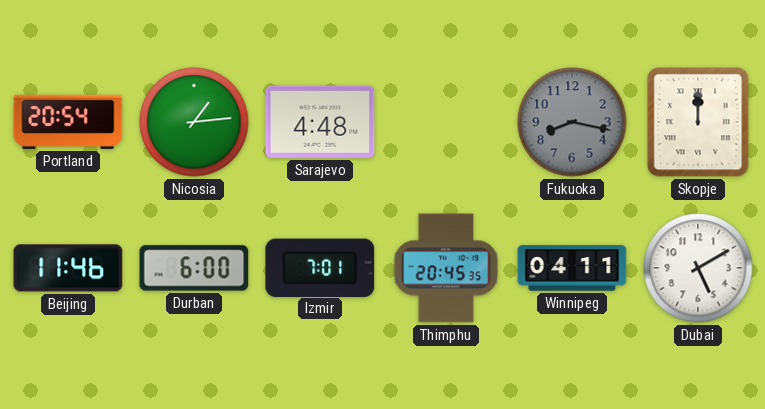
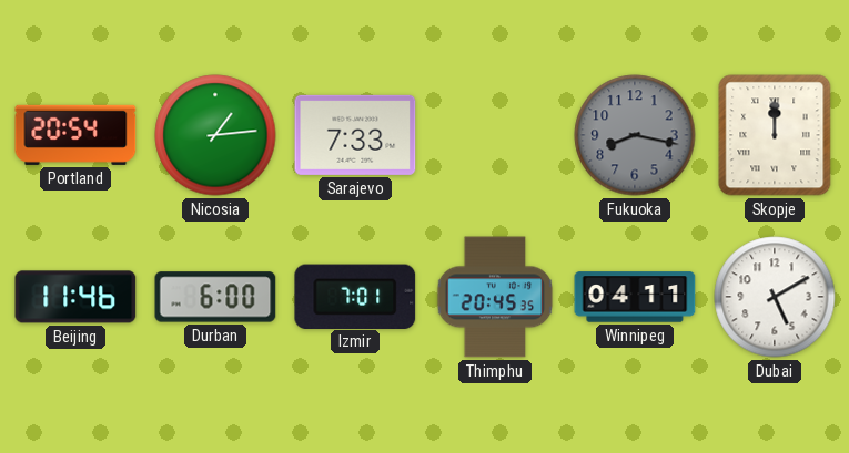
Sarajevo: 4:48 -> 7:33 (355, 135)
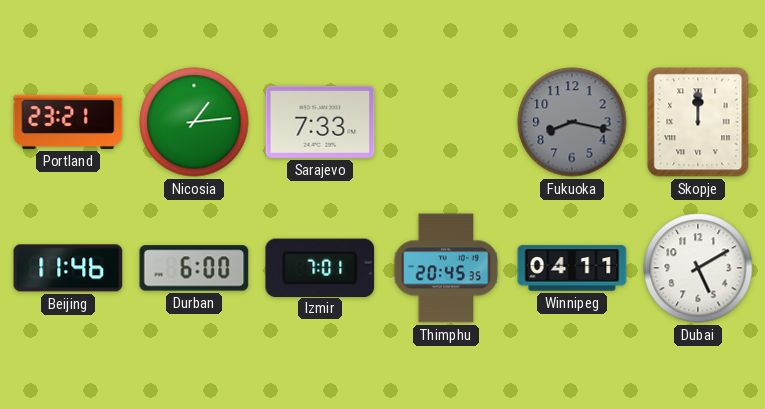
Portland: 20:54 -> 23:21 (68, 122)
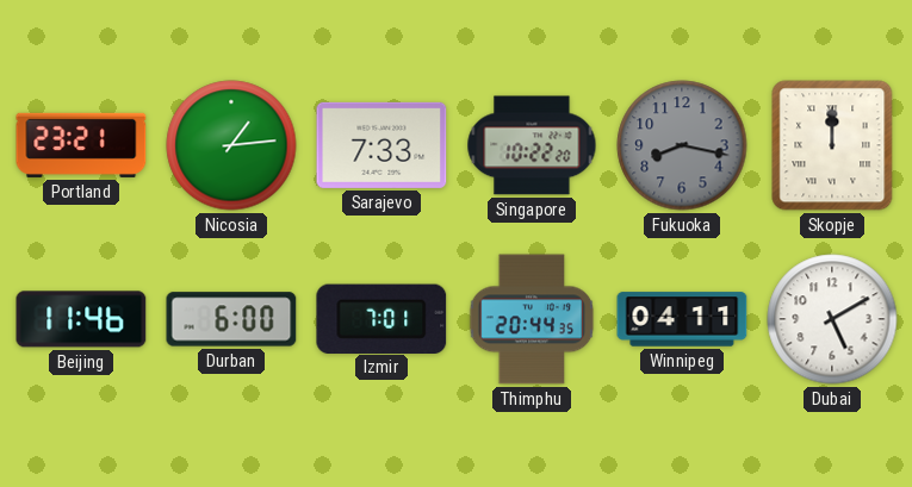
Singapore: none -> 10:22 (532, 145)
Thimphu: 20:45 -> 20:44 (532, 319)
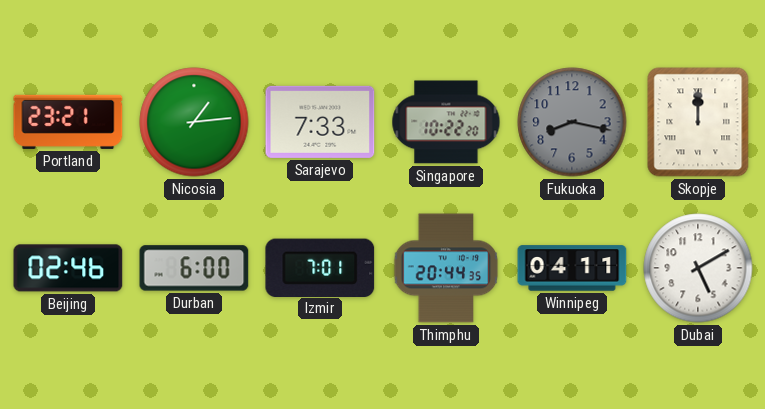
Beijing: 11:46 -> 02:46 (68, 268)
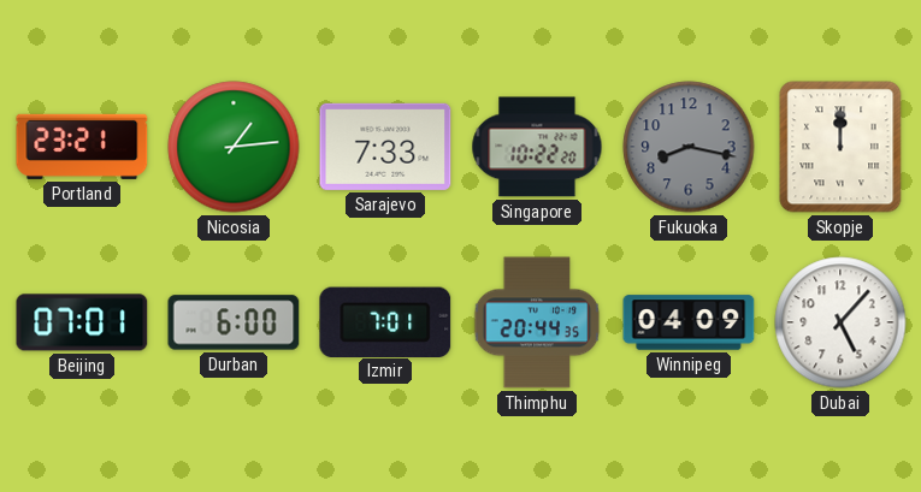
Beijing: 02:46 -> 07:01 (82, 322)
Winnipeg: 04:11 -> 04:09 (689, 322)
Dubai: 5:10 -> 5:07 (840, 322)
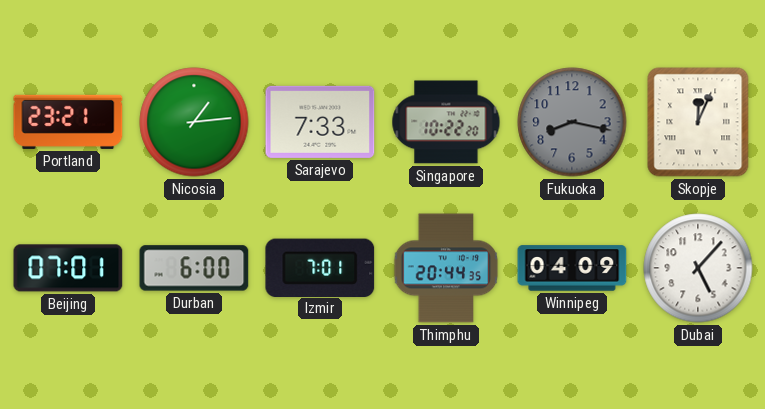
Skopje: 12:00 -> 12:04 (698, 122)
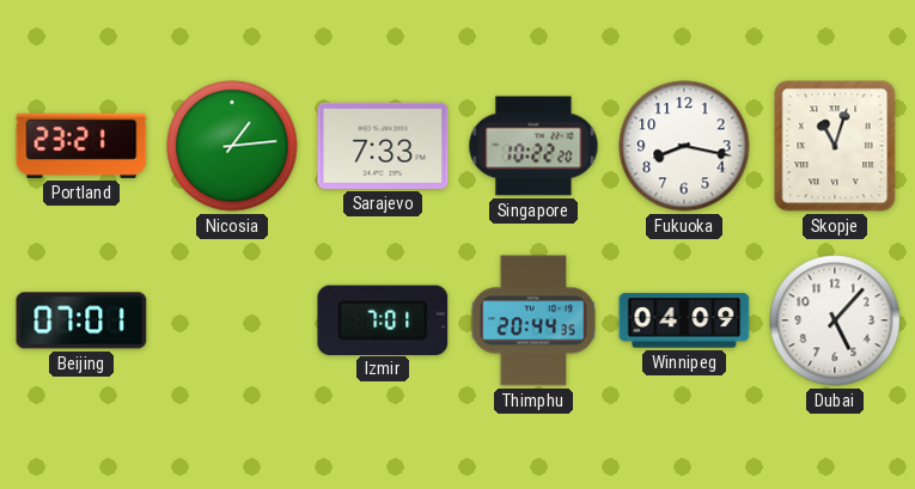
Fukuoka dial: grey -> white (684, 146)
Skopje: 12:04 -> 11:03 (835, 146)
Durban: 6:00 -> none (194, 268)
